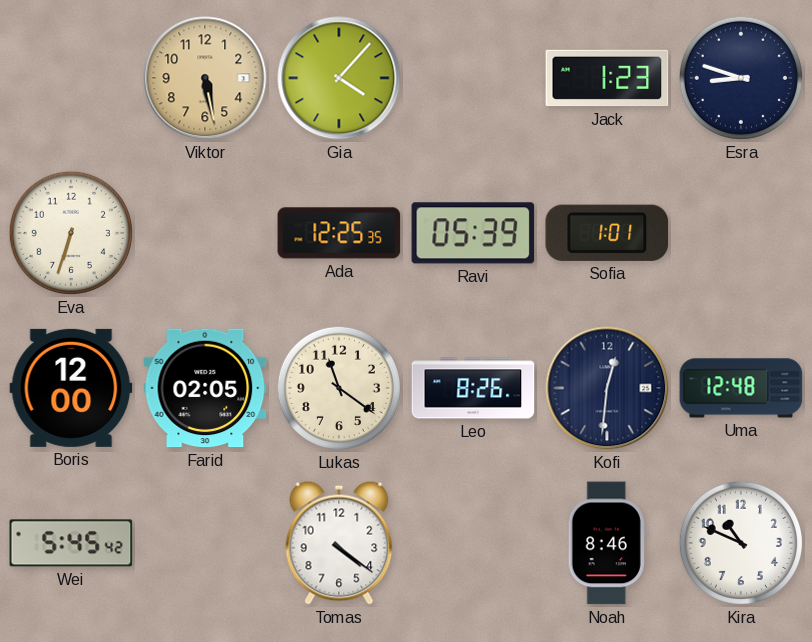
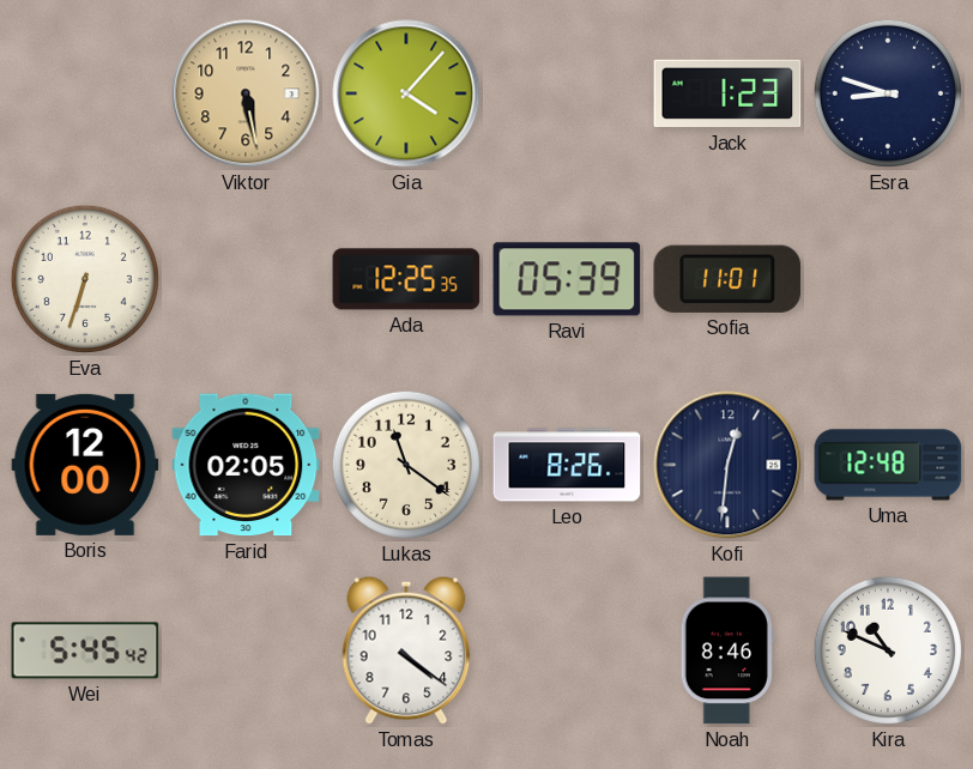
Sofia: 1:01 -> 11:01 (727, 279)
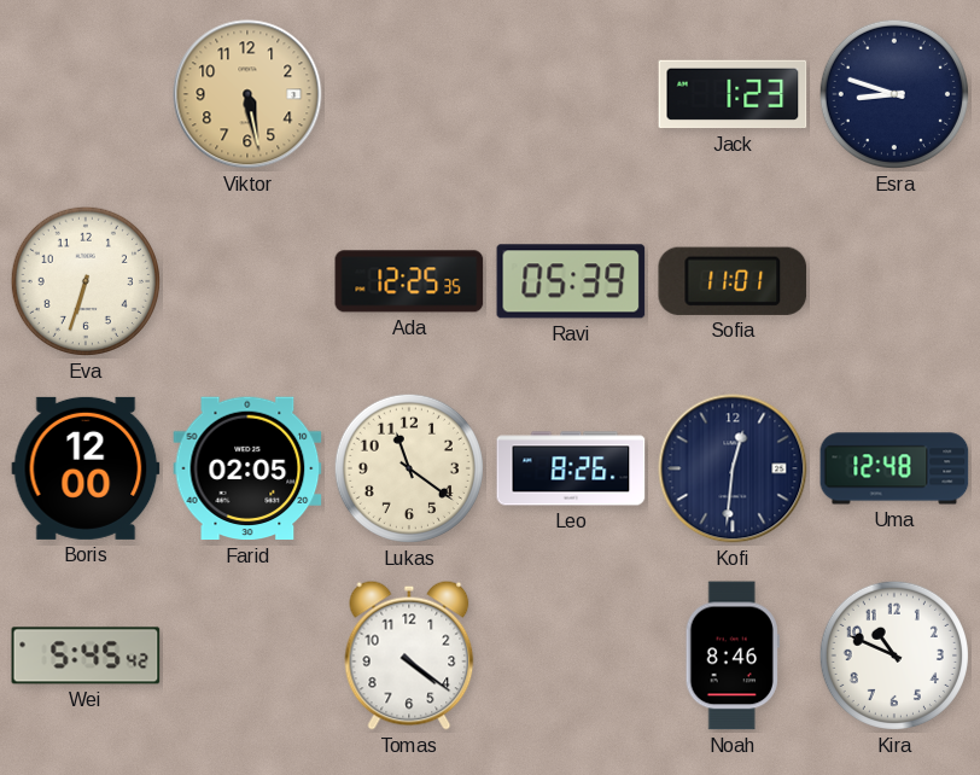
Gia: 4:07 -> none (406, 93)
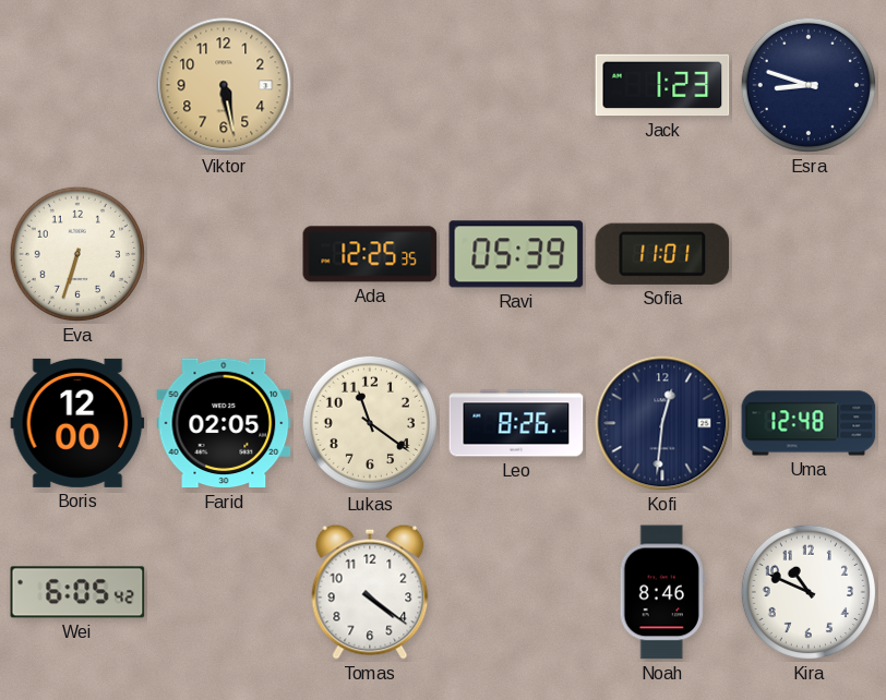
Wei: 5:45 -> 6:05 (77, 592)
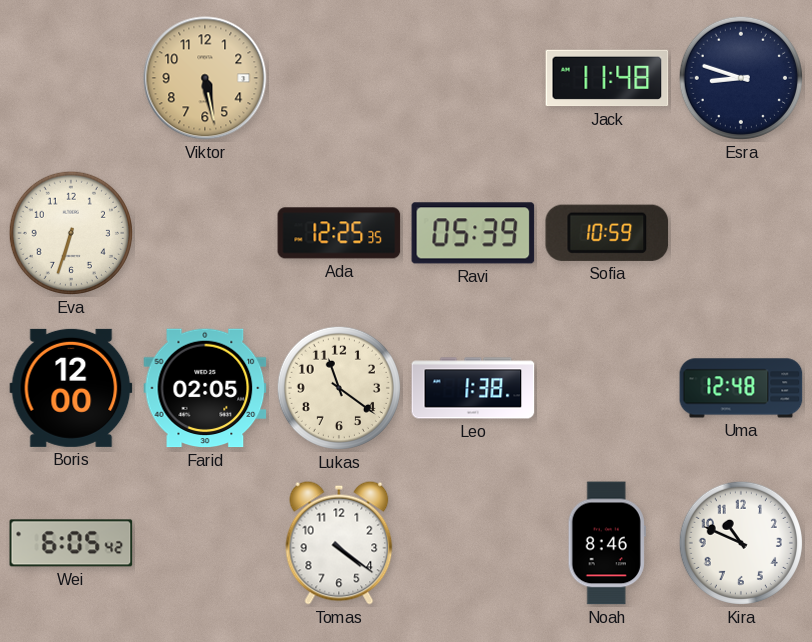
Jack: 1:23 -> 11:48 (607, 78)
Sofia: 11:01 -> 10:59 (607, 233)
Leo: 8:26 -> 1:38 (473, 388)
Kofi: 12:31 -> none (662, 423)
